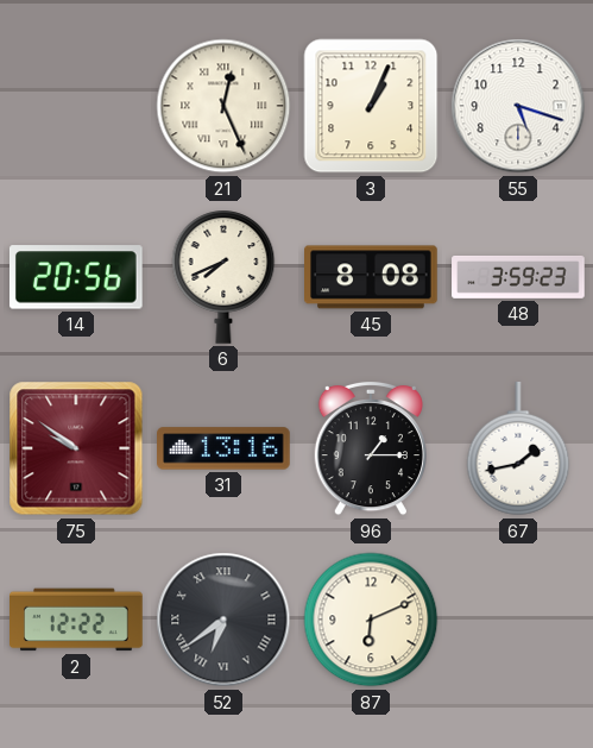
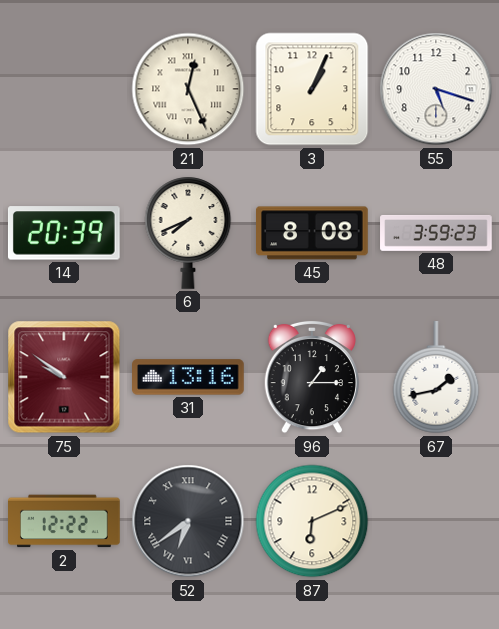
14: 20:56 -> 20:39 (64, 233)
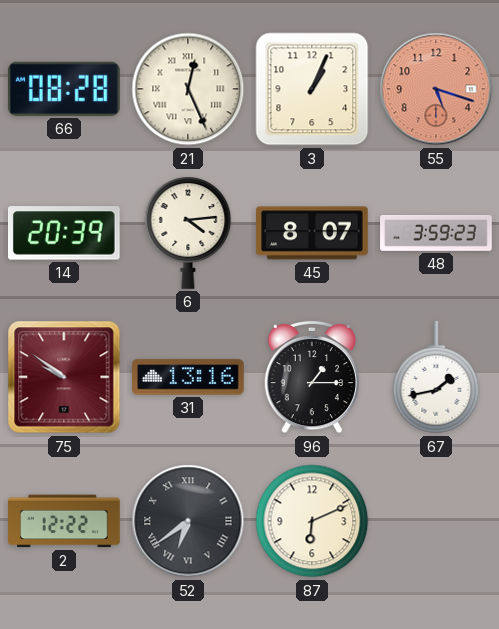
66: none -> 08:28 (64, 89)
55 dial: white -> salmon (436, 89)
6: 7:41 -> 4:14 (188, 233)
45: 8:08 -> 8:07 (313, 233)
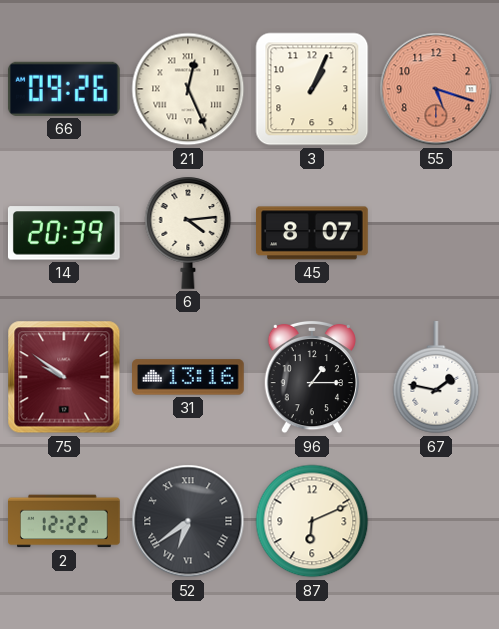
66: 08:28 -> 09:26 (64, 89)
48: 3:59 -> none (436, 233)
67: 1:43 -> 1:47 (436, 378)
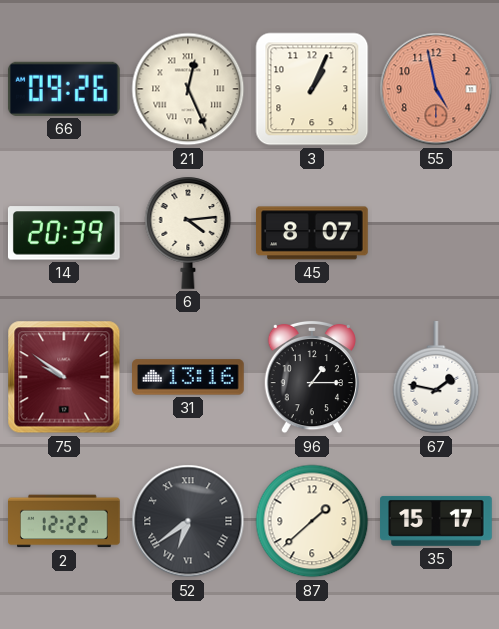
55: 5:18 -> 4:58 (436, 89)
87: 6:11 -> 1:38 (312, 521)
35: none -> 15:17 (436, 521)
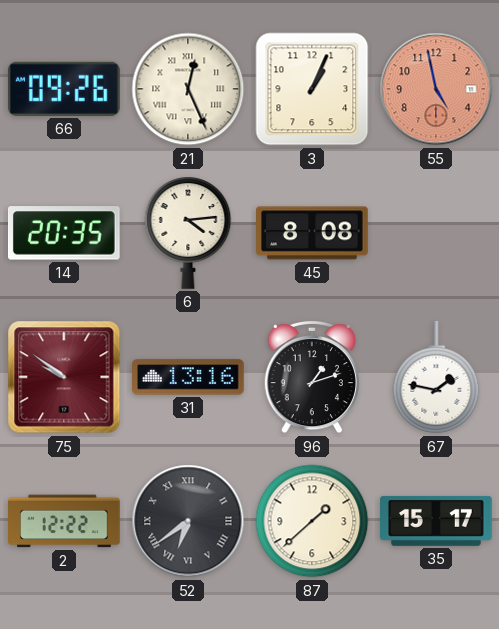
14: 20:39 -> 20:35 (64, 233)
45: 8:07 -> 8:08 (313, 233)
96: 1:15 -> 1:12 (312, 377)
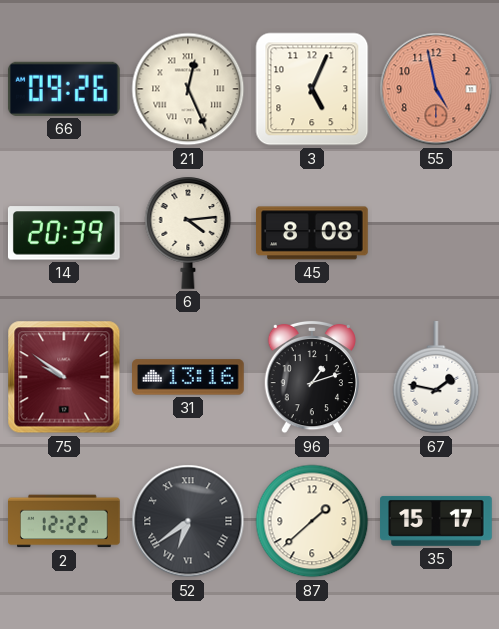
3: 1:04 -> 5:04 (312, 89)
14: 20:35 -> 20:39 (64, 233)
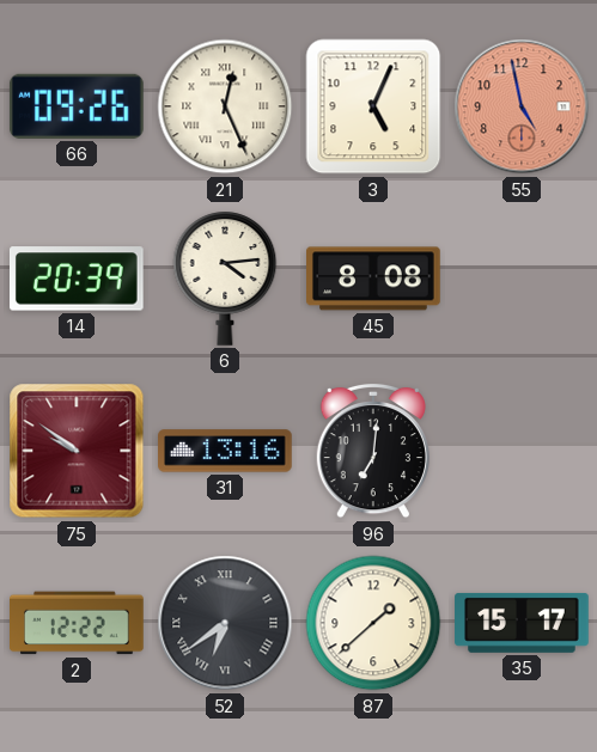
96: 1:12 -> 7:01 (373, 451)
67: 1:47 -> none (436, 378)
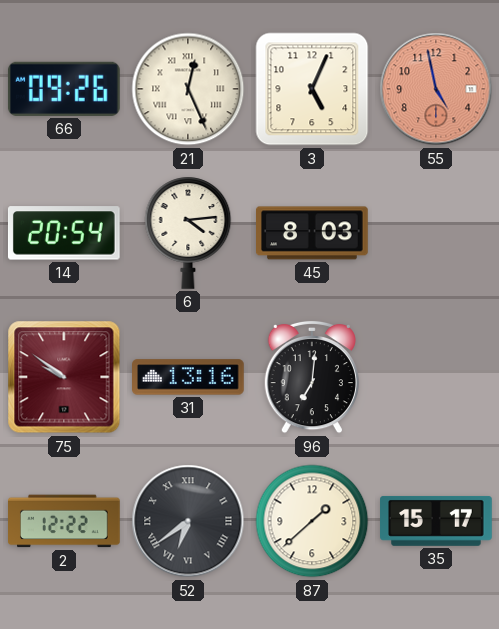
14: 20:39 -> 20:54 (64, 233)
45: 8:08 -> 8:03 (313, 233)
